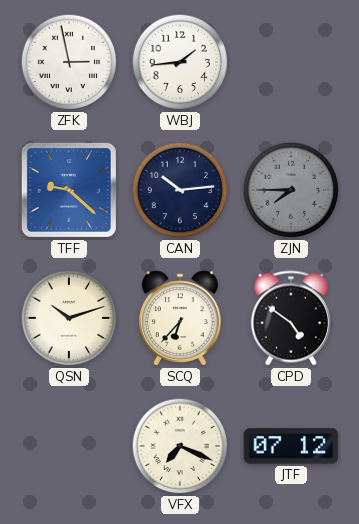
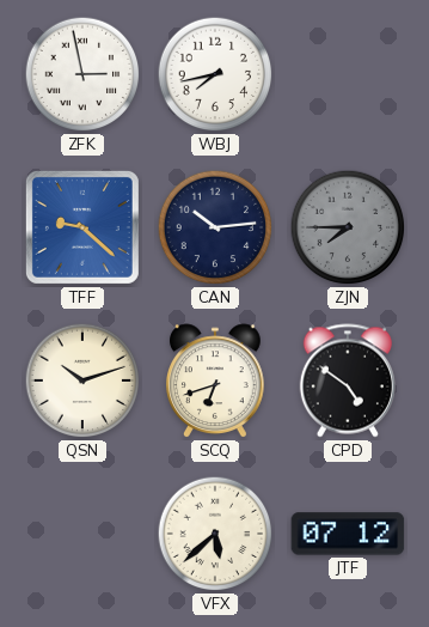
WBJ: 1:44 -> 7:43 (215, 74)
SCQ: 6:37 -> 6:42 (216, 381)
VFX: 7:19 -> 5:38 (215, 534)
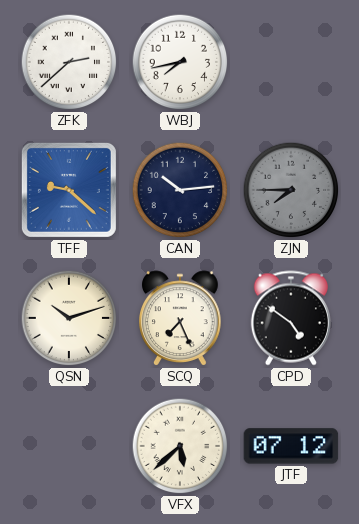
ZFK: 2:58 -> 2:38 (69, 62)
SCQ: 6:42 -> 7:26 (181, 318)
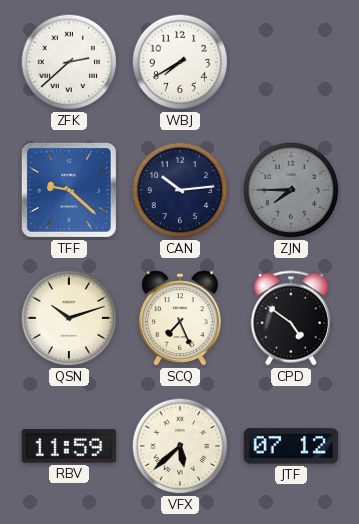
WBJ: 7:43 -> 7:40 (180, 62)
RBV: none -> 11:59 (69, 446)
